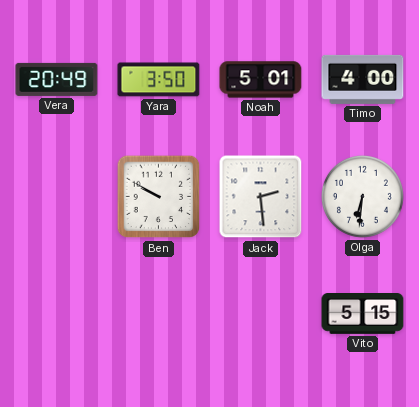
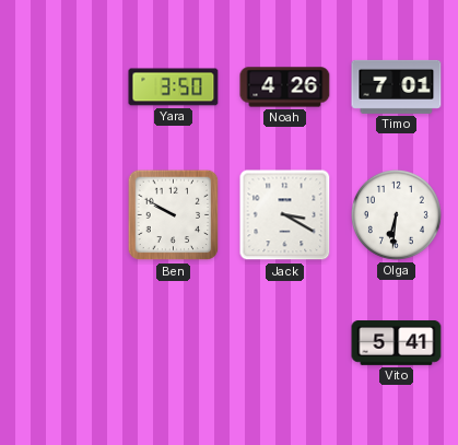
Vera: 20:49 -> none (57, 79)
Noah: 5:01 -> 4:26 (285, 87)
Timo: 4:00 -> 7:01 (397, 86)
Jack: 2:29 -> 3:20 (285, 215)
Vito: 5:15 -> 5:41 (397, 343)
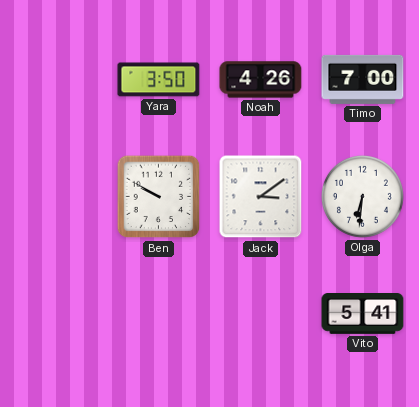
Timo: 7:01 -> 7:00 (363, 79)
Jack: 3:20 -> 3:09 (261, 197)
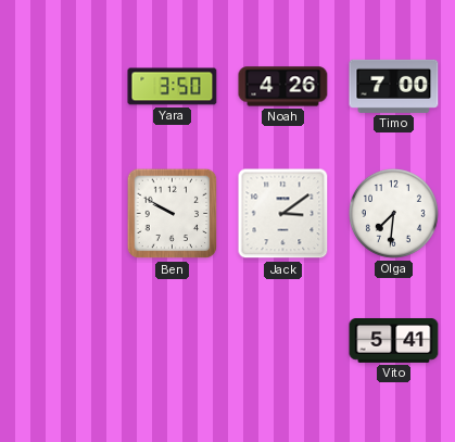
Olga: 6:31 -> 7:31 (393, 213)
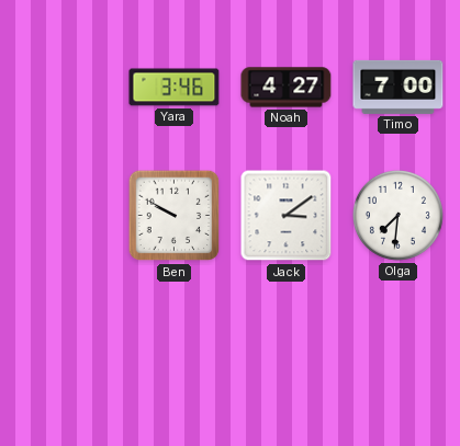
Yara: 3:50 -> 3:46 (175, 88)
Noah: 4:26 -> 4:27 (287, 88)
Vito: 5:41 -> none (394, 341)
